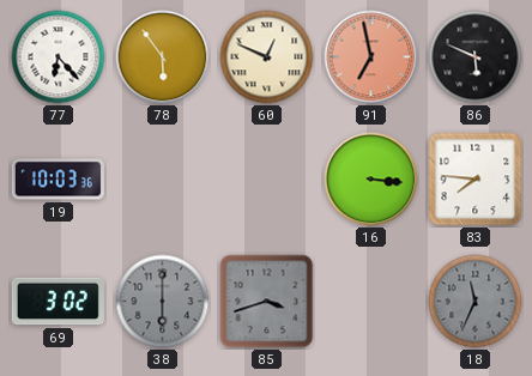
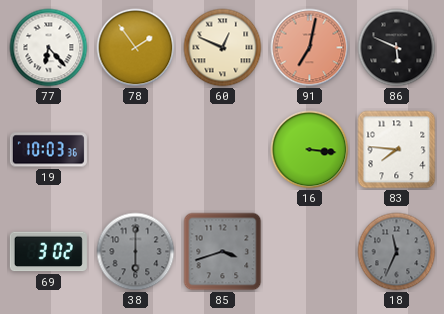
78: 5:54 -> 1:54 (136, 48)
91: 6:58 -> 7:02 (310, 48)
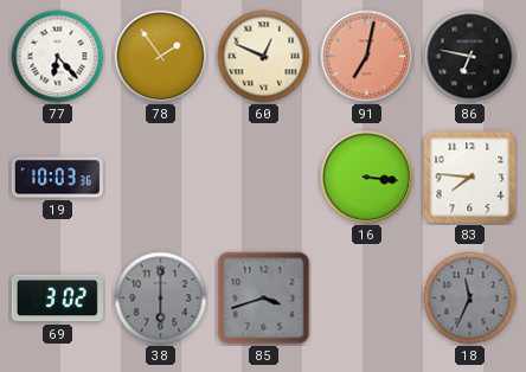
86: 5:49 -> 6:47 (470, 57)
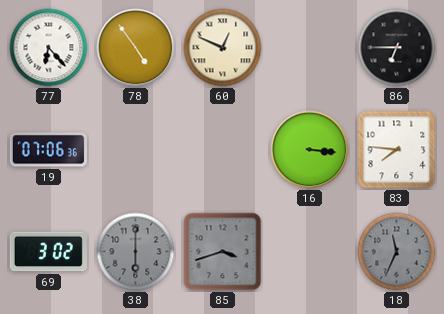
78: 1:54 -> 4:54 (136, 48)
91: 7:02 -> none (367, 57)
86: 6:47 -> 6:45 (397, 48)
19: 10:03 -> 07:06 (48, 150)
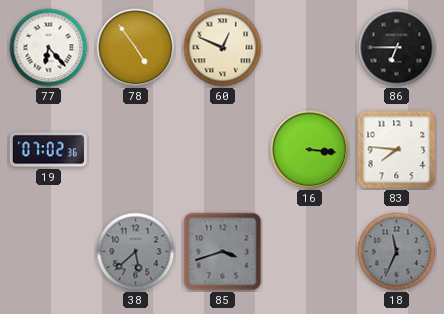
19: 07:06 -> 07:02 (48, 150)
69: 3:02 -> none (48, 252)
38: 6:00 -> 5:38 (136, 252)
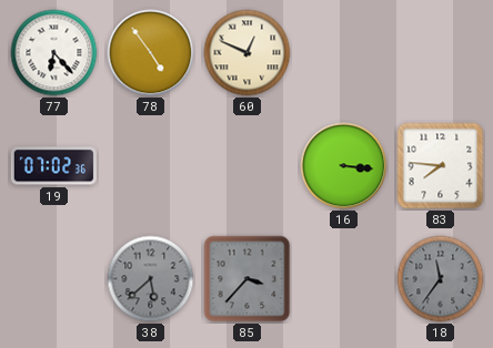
86: 6:45 -> none (397, 48)
85: 3:42 -> 3:37 (248, 279)
18: 11:34 -> 11:36 (441, 279)
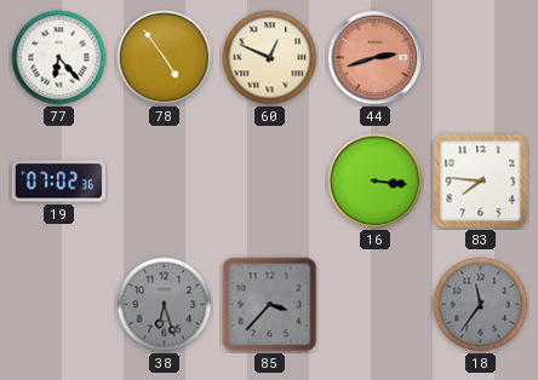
44: none -> 2:42 (376, 58)
38: 5:38 -> 6:27 (165, 305)
